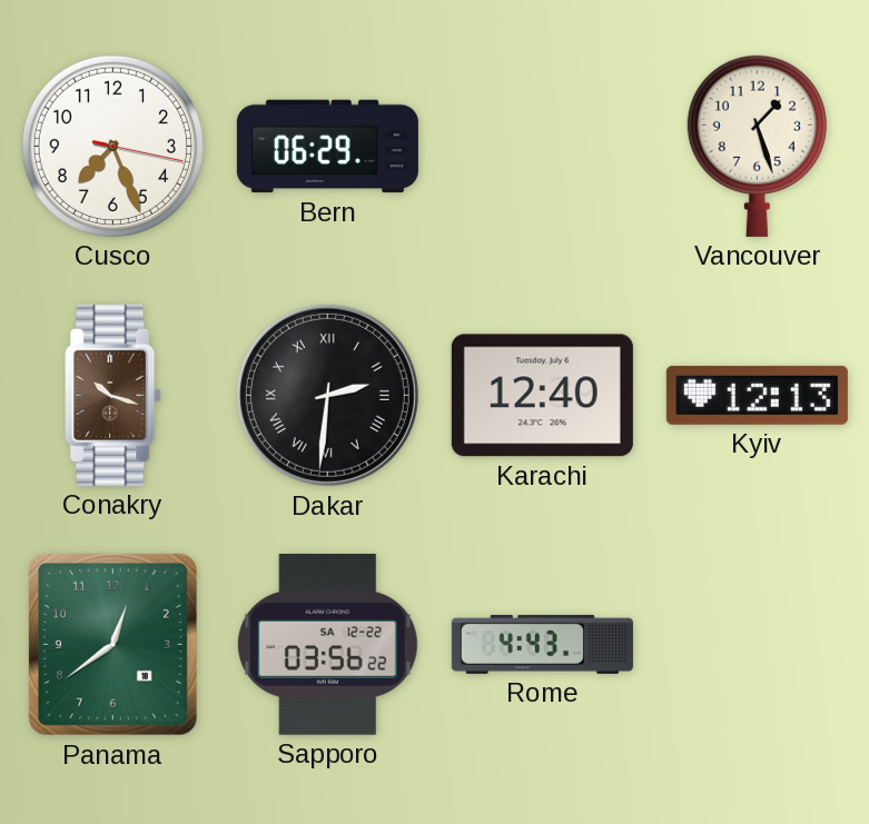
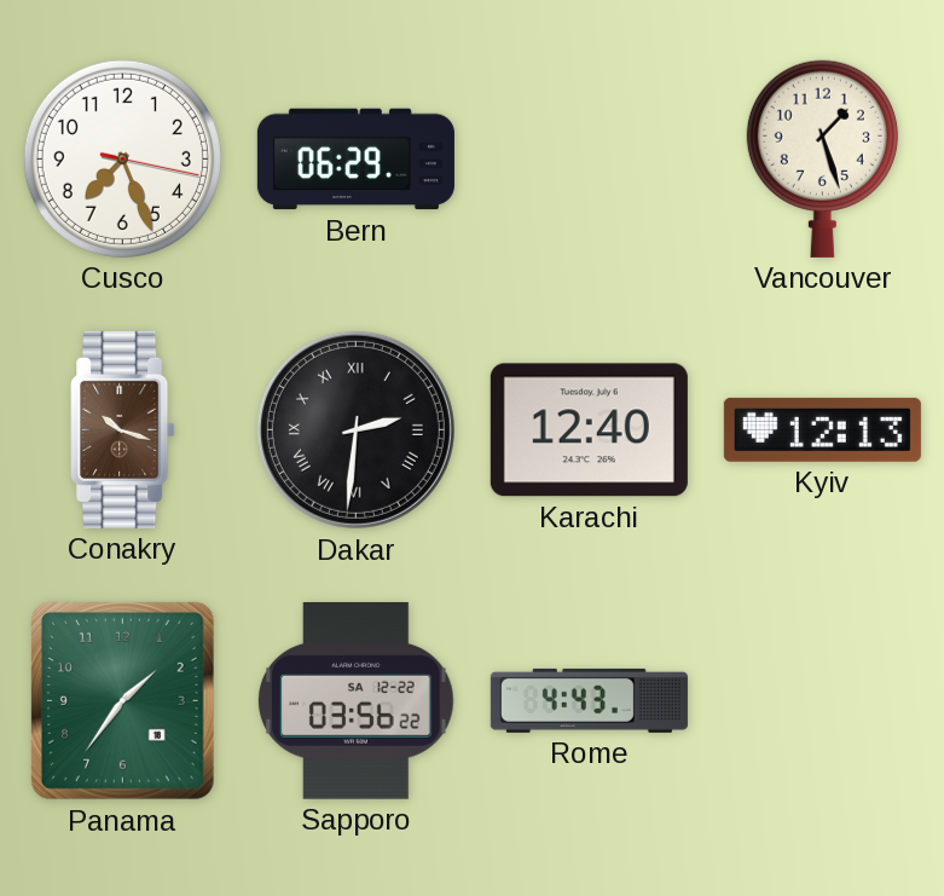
Panama: 12:39 -> 1:36 (122, 700)
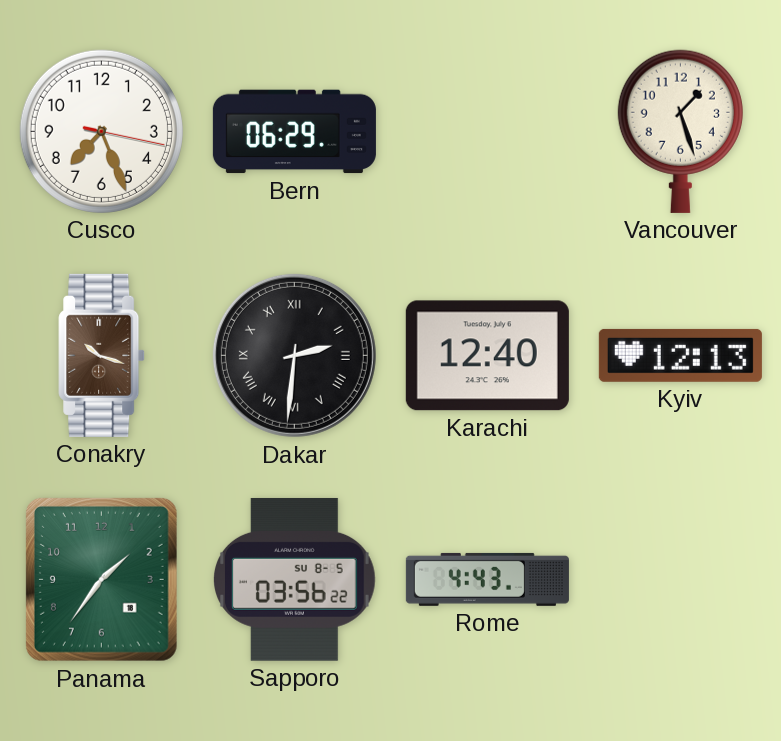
Sapporo date: SA 12-22 -> SU 8-5 (295, 579)
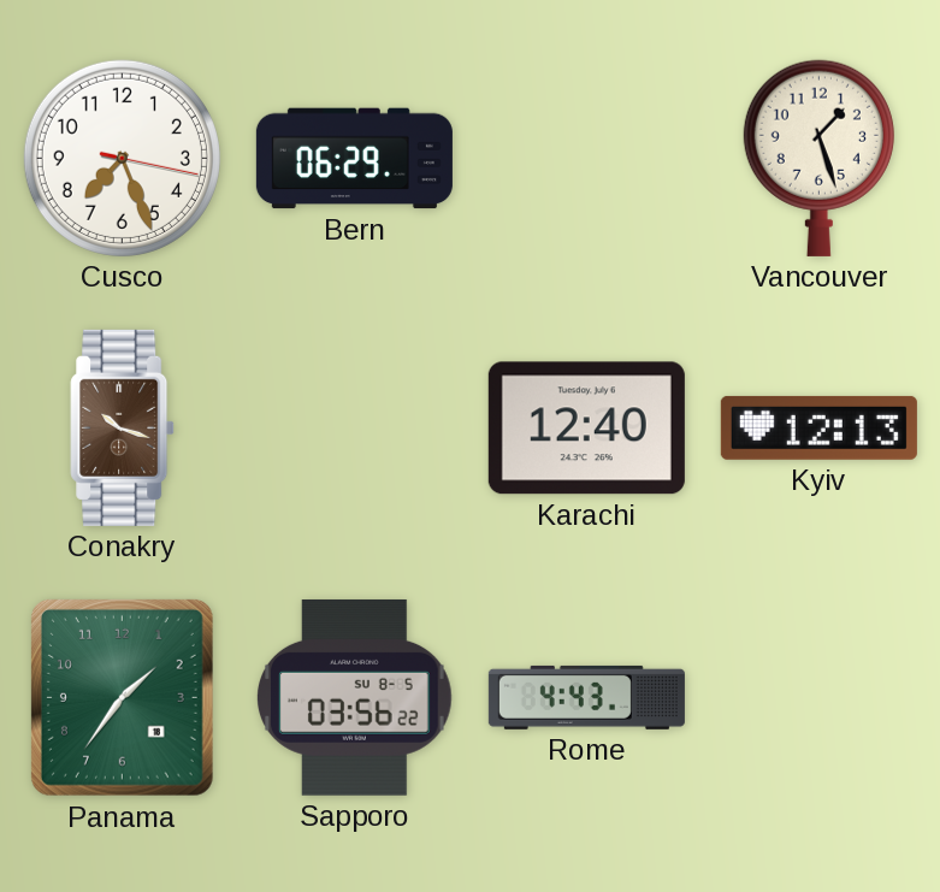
Dakar: 2:31 -> none (294, 355)
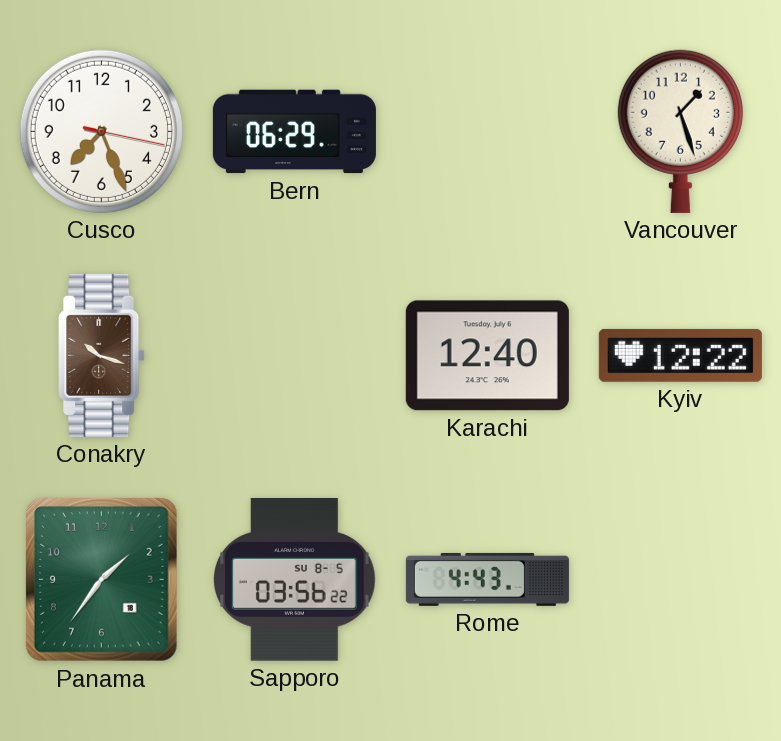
Kyiv: 12:13 -> 12:22 (680, 355)
